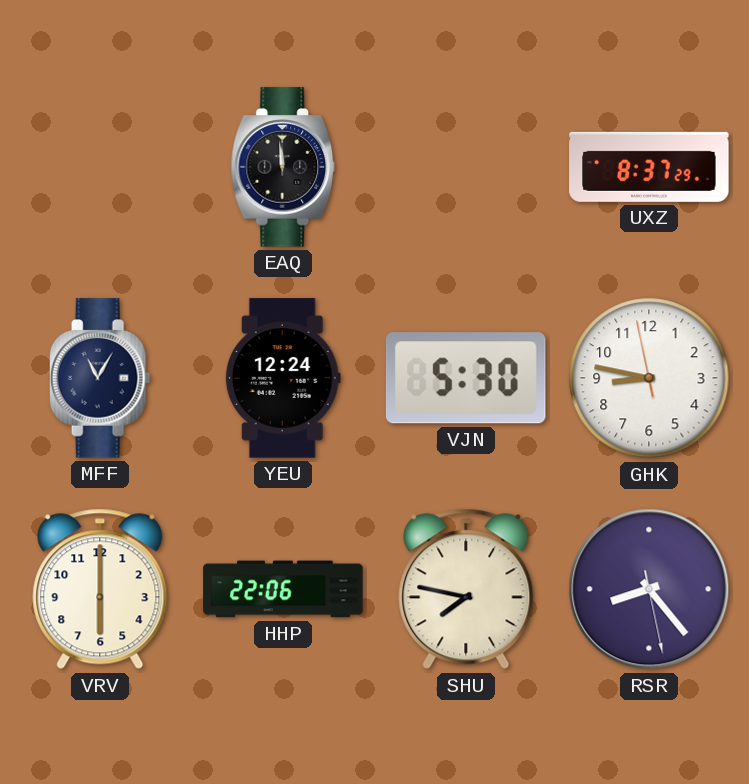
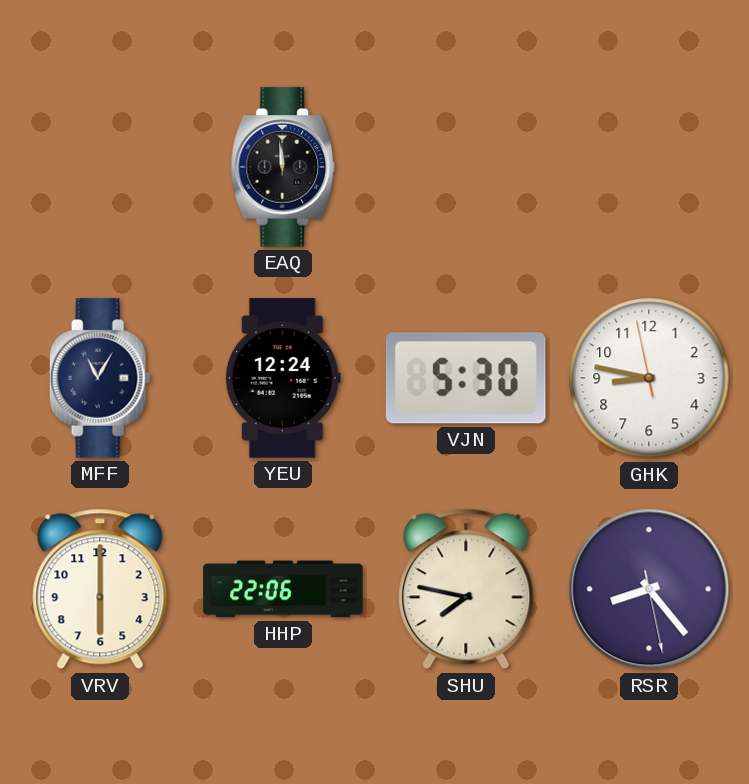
UXZ: 8:37 -> none (649, 167)
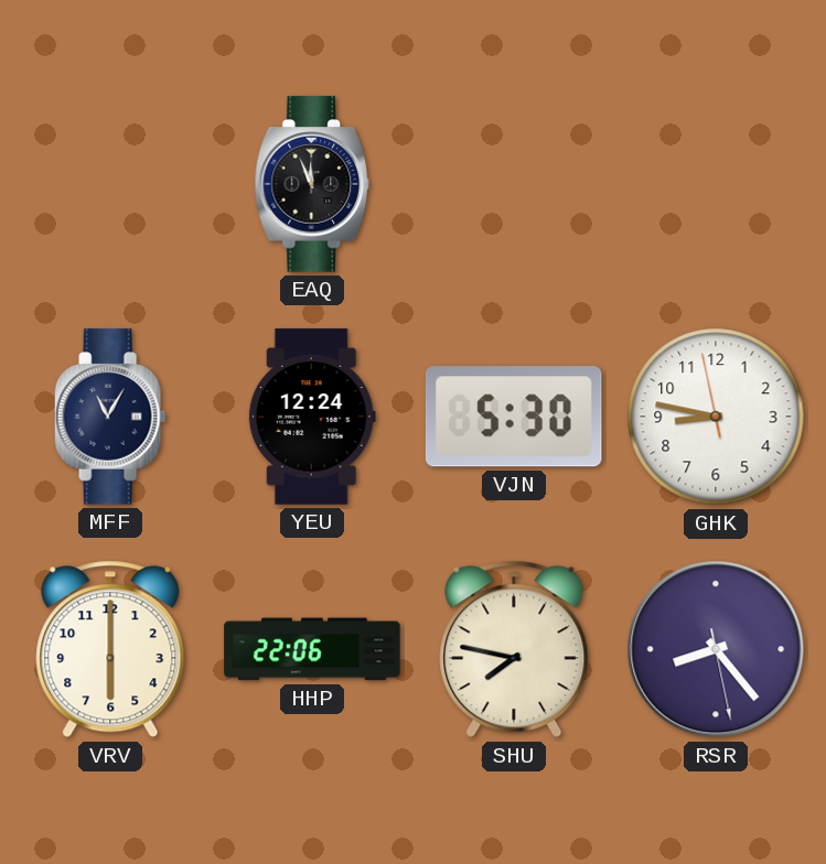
EAQ: 11:59 -> 11:56 (312, 184)
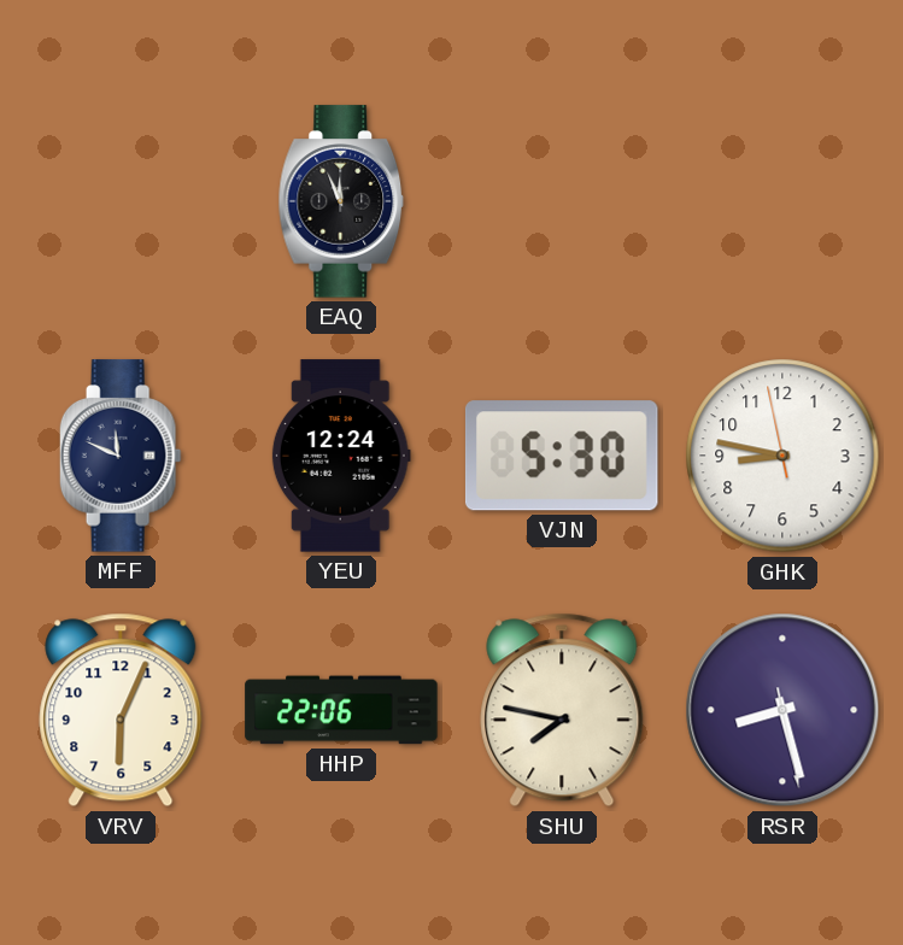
MFF: 11:05 -> 11:49 (121, 456)
VRV: 6:00 -> 6:04 (121, 710)
RSR: 8:23 -> 8:27 (782, 710)
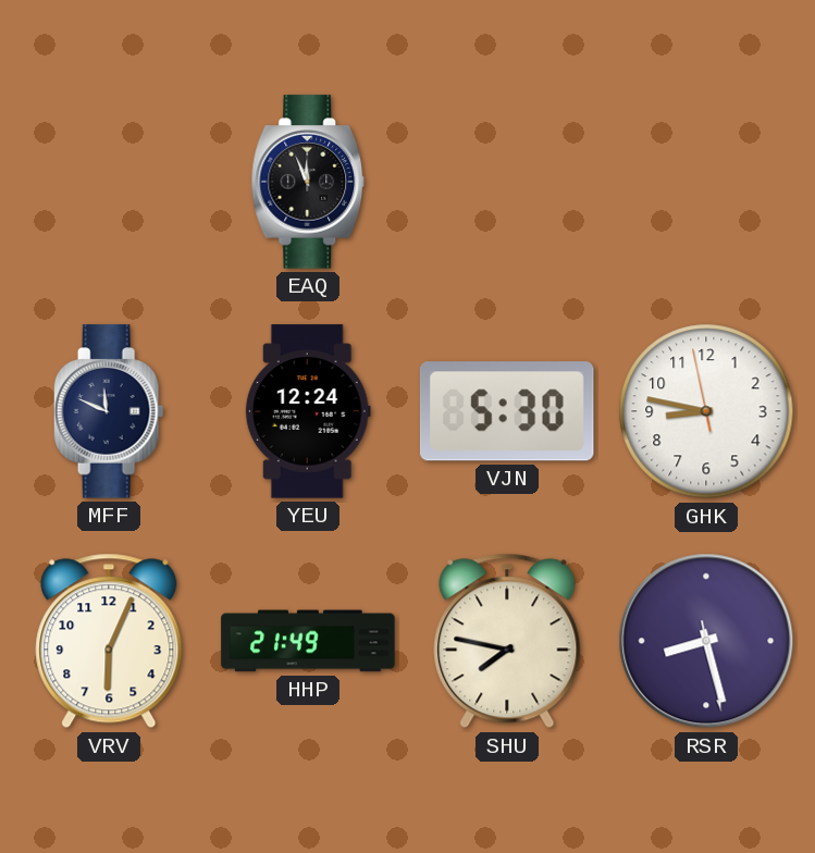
HHP: 22:06 -> 21:49 (308, 641)
